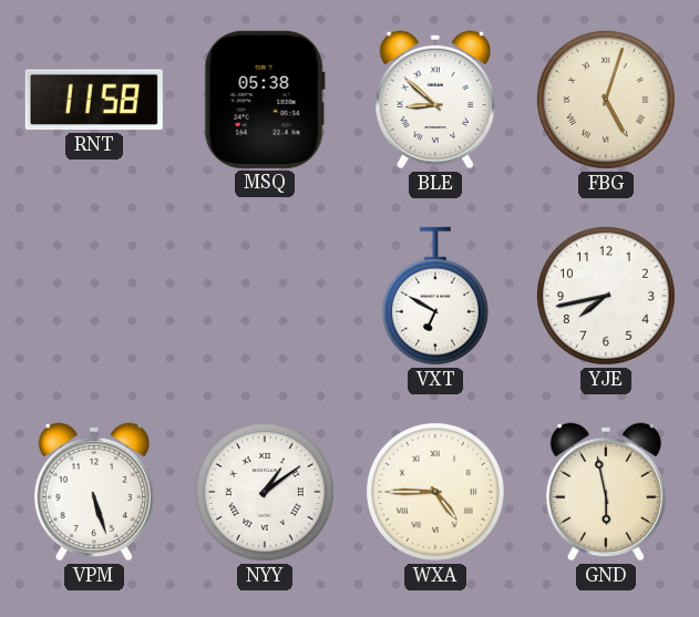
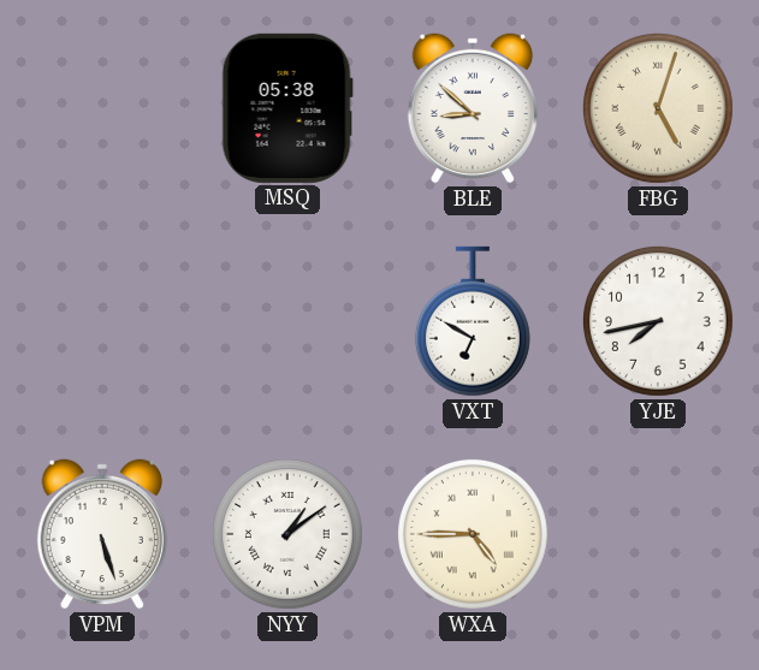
RNT: 11:58 -> none (94, 100)
GND: 5:58 -> none (605, 492)
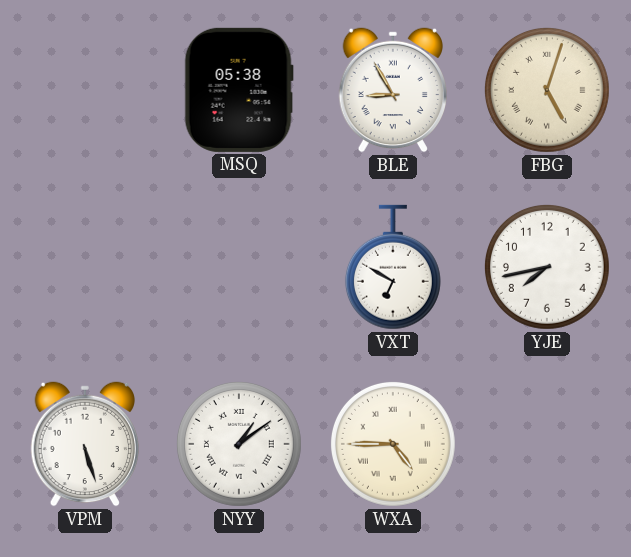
BLE: 8:52 -> 8:55 (392, 90)
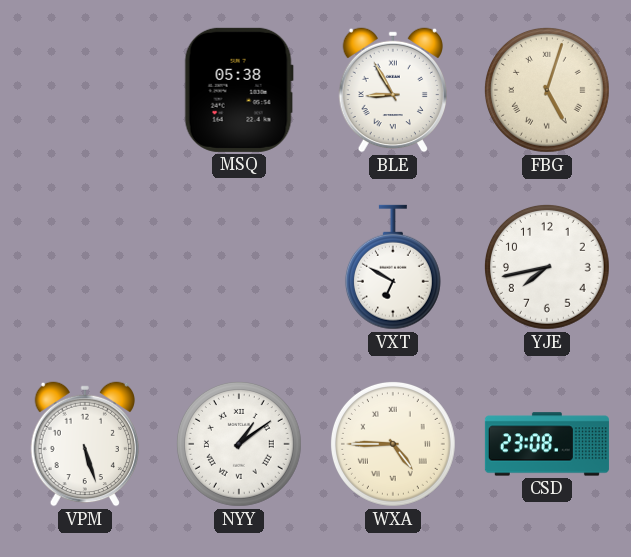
CSD: none -> 23:08 (547, 444)
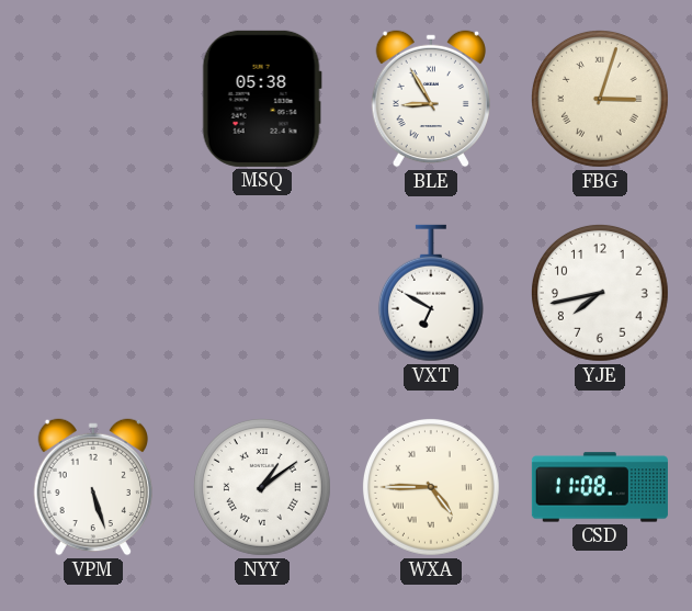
FBG: 5:03 -> 3:03 (600, 99)
CSD: 23:08 -> 11:08 (600, 487)
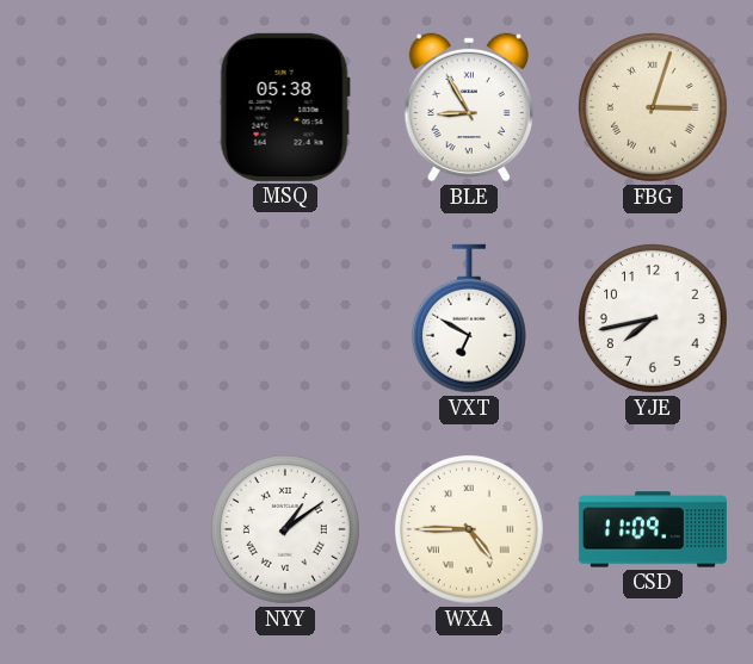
VPM: 5:27 -> none (92, 487)
CSD: 11:08 -> 11:09 (653, 529)
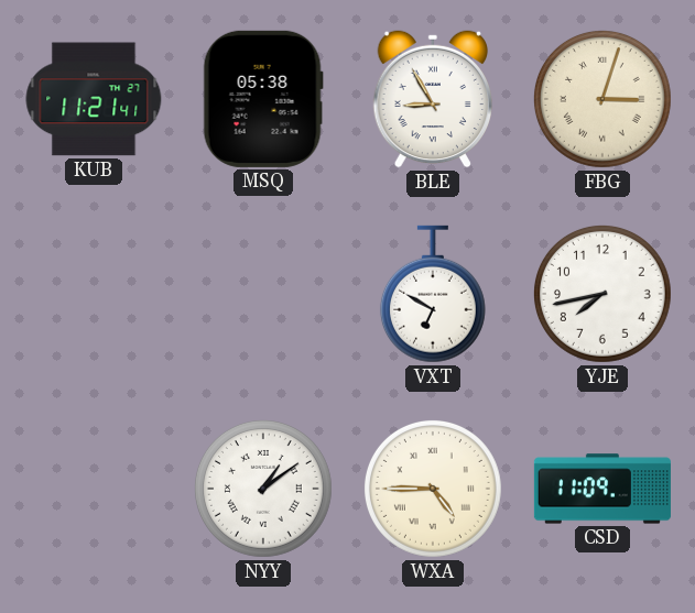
KUB: none -> 11:21 (94, 99)
